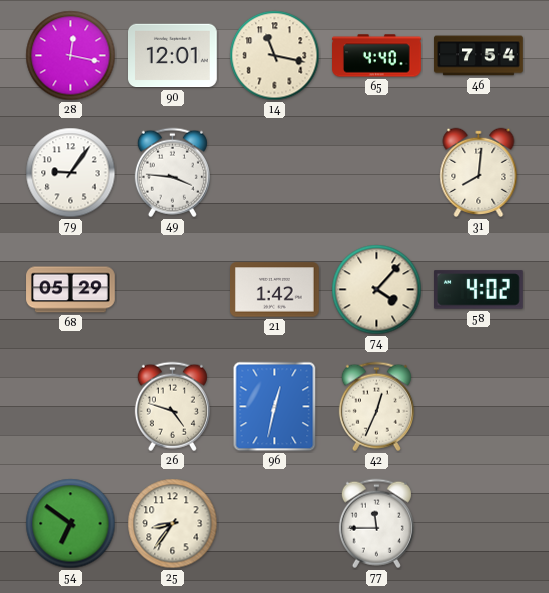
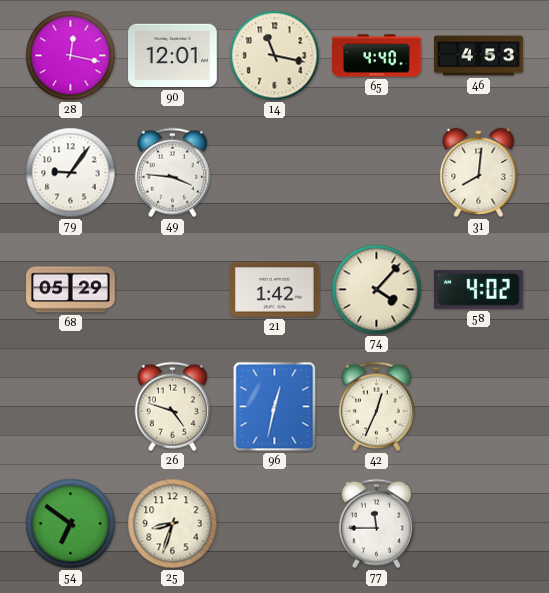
46: 7:54 -> 4:53 (479, 56)
25: 8:36 -> 8:33 (173, 524)
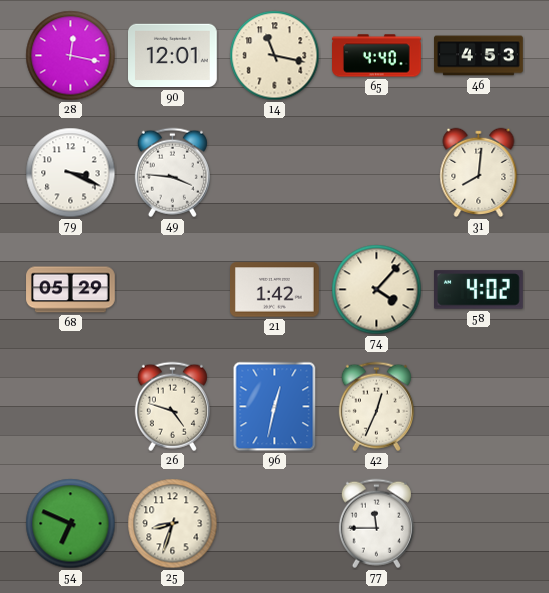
79: 9:06 -> 3:19 (71, 173)
54: 6:51 -> 6:49 (71, 524)
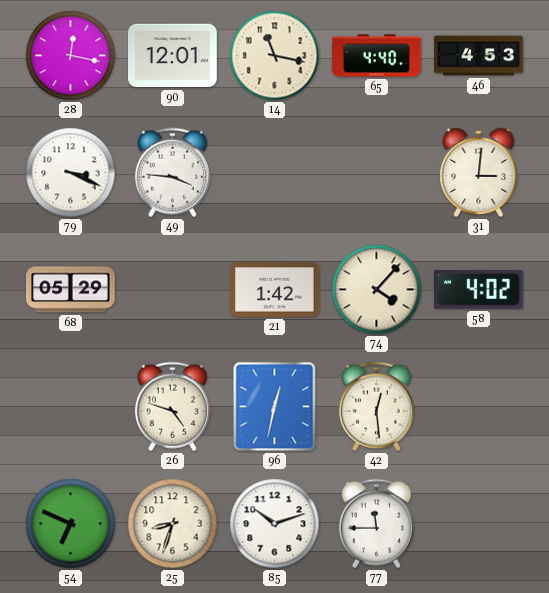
31: 8:01 -> 3:01 (479, 172)
42: 12:34 -> 12:29 (376, 407)
85: none -> 10:12 (275, 524)
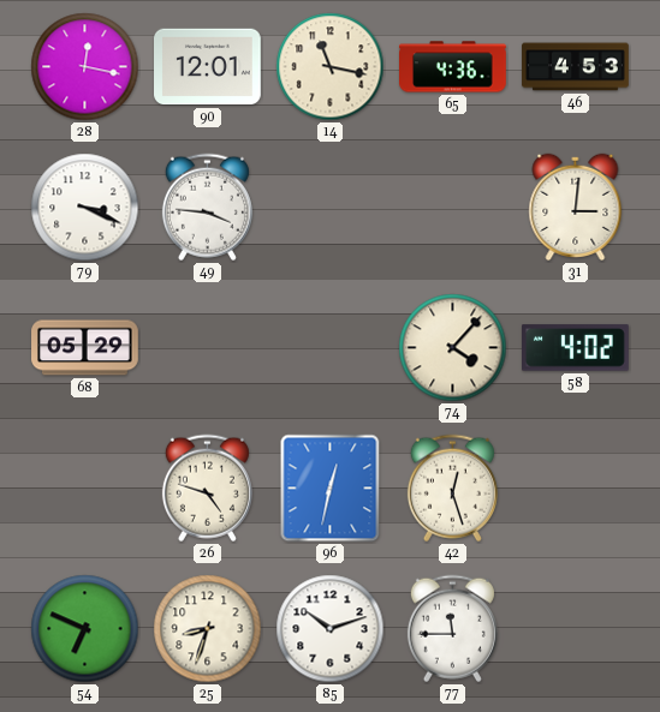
65: 4:40 -> 4:36 (453, 67)
21: 1:42 -> none (275, 290)
42: 12:29 -> 12:27 (452, 489)
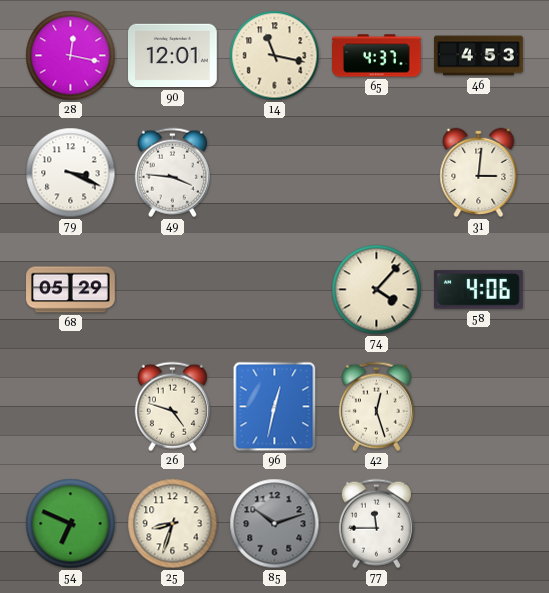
65: 4:36 -> 4:37 (377, 56)
58: 4:02 -> 4:06 (479, 290)
85 dial: white -> grey (275, 524)
